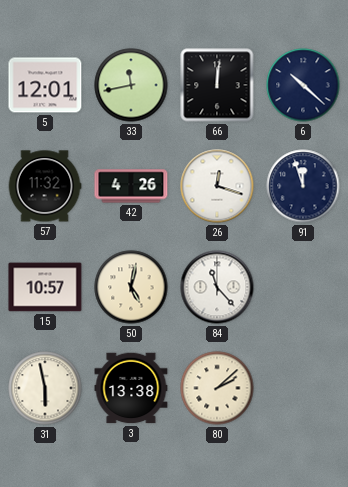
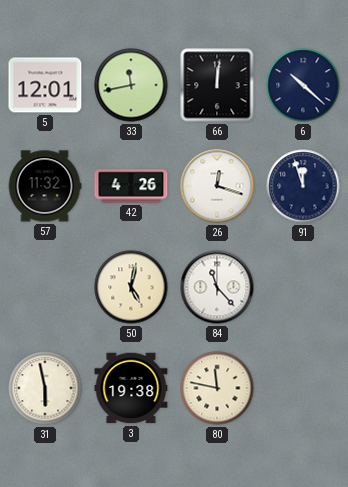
15: 10:57 -> none (45, 287)
3: 13:38 -> 19:38 (131, 388)
80: 2:08 -> 11:47 (217, 388)
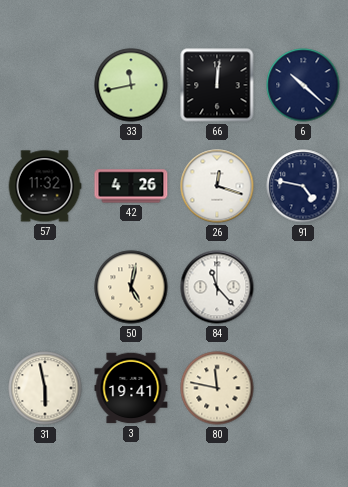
5: 12:01 -> none (45, 85)
91: 11:57 -> 4:47 (303, 186)
3: 19:38 -> 19:41 (131, 388)
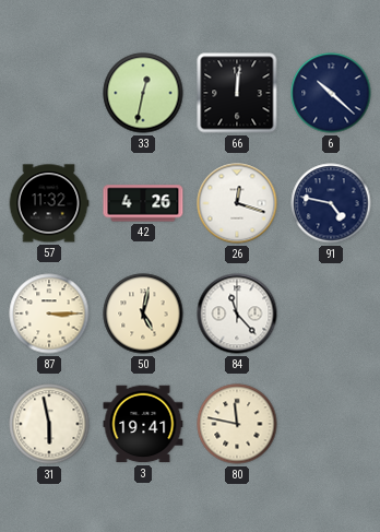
33: 11:43 -> 12:32 (143, 93)
87: none -> 3:15 (49, 314)
